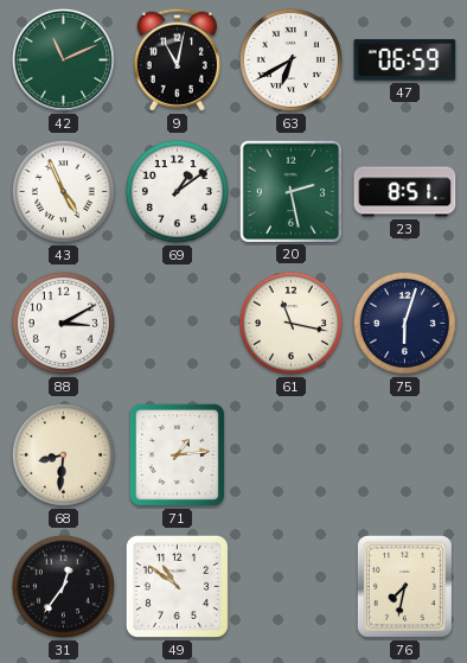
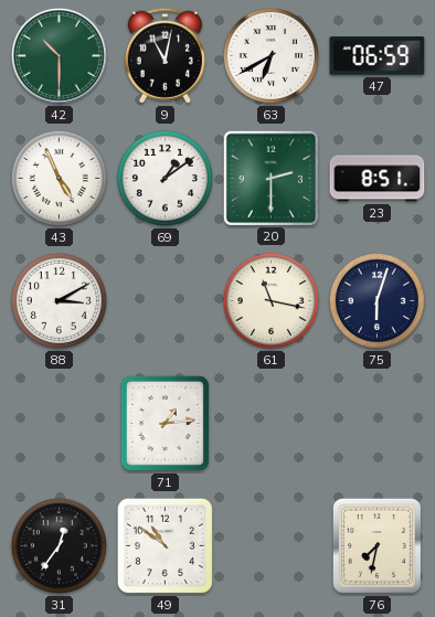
42: 11:11 -> 10:30 (59, 55)
20: 2:28 -> 2:30 (270, 178)
68: 8:31 -> none (63, 454)
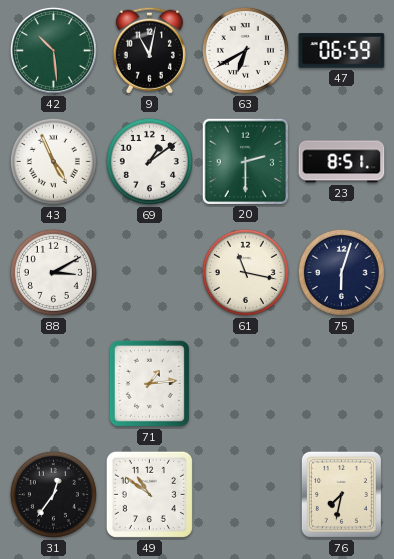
42: 10:30 -> 10:29 (53, 50)
